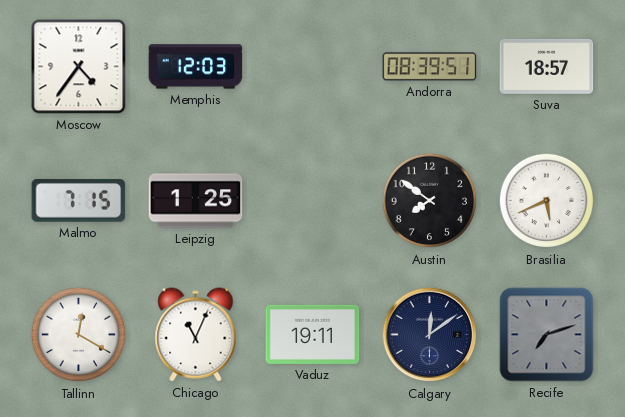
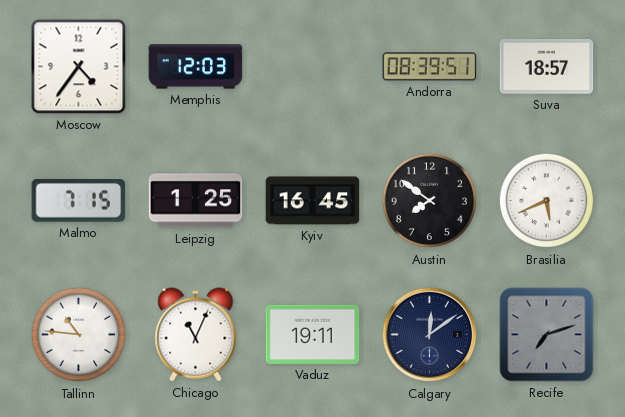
Kyiv: none -> 16:45 (313, 201)
Tallinn: 12:20 -> 10:46 (79, 335)
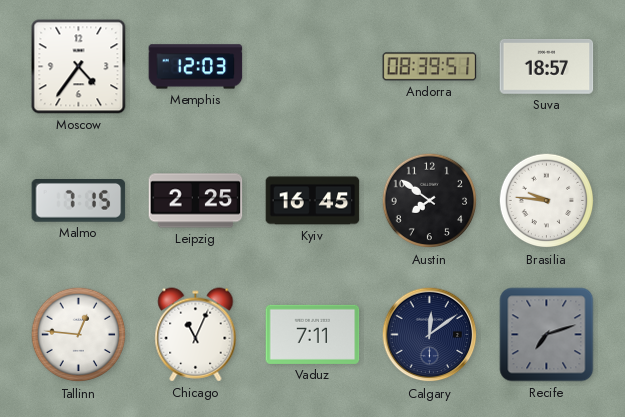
Leipzig: 1:25 -> 2:25 (196, 201)
Brasilia: 5:41 -> 9:46 (547, 201)
Tallinn: 10:46 -> 12:46 (79, 335)
Vaduz: 19:11 -> 7:11 (313, 334)
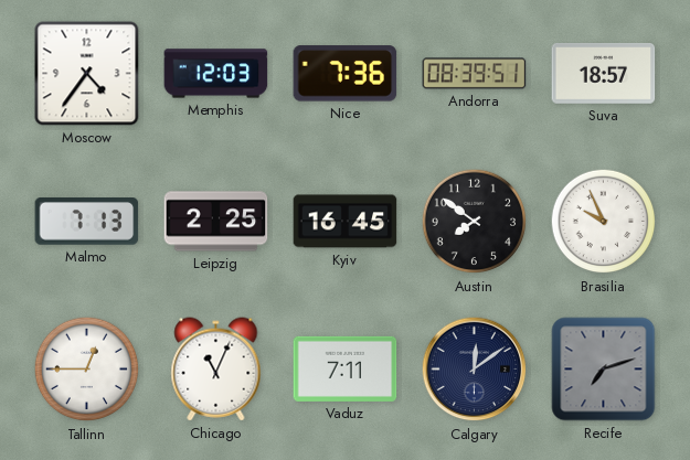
Nice: none -> 7:36 (346, 74)
Malmo: 7:15 -> 7:13 (87, 222)
Brasilia: 9:46 -> 9:56 (604, 222)
Tallinn: 12:46 -> 12:45 (87, 370)
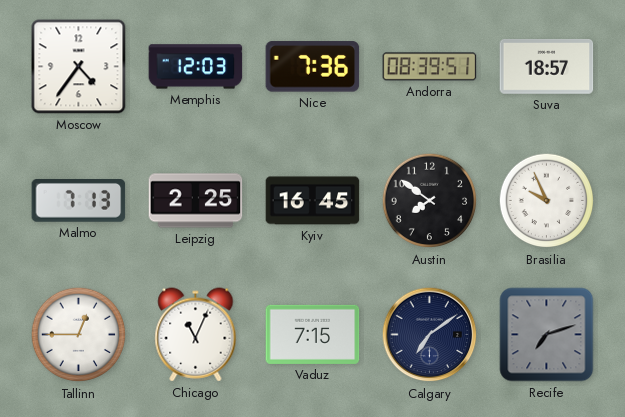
Vaduz: 7:11 -> 7:15 (313, 334)
Calgary: 12:09 -> 7:09 (430, 335)
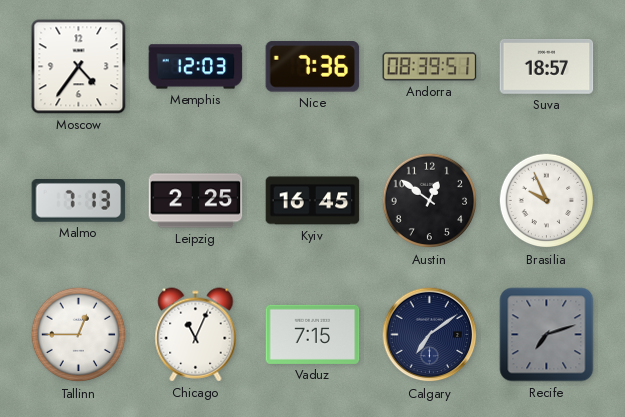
Austin: 7:51 -> 12:51 (430, 201)
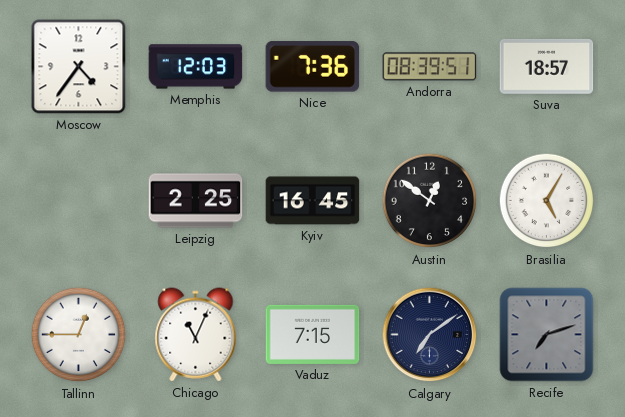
Malmo: 7:13 -> none (79, 201)
Brasilia: 9:56 -> 5:05 (547, 201)
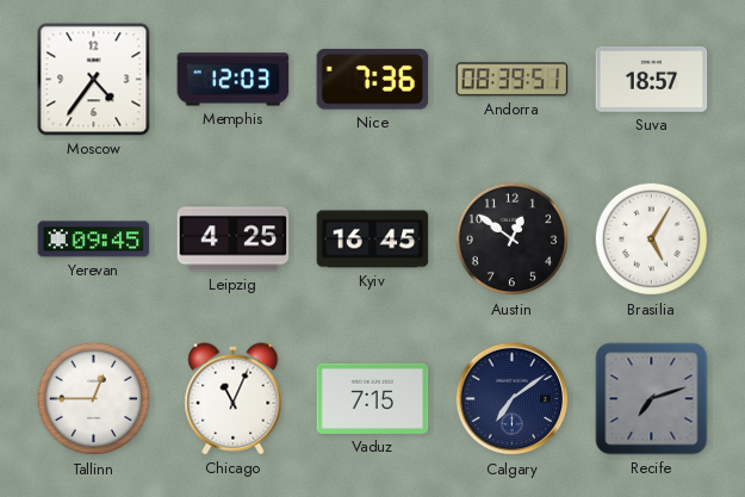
Yerevan: none -> 09:45 (94, 240)
Leipzig: 2:25 -> 4:25 (234, 240)
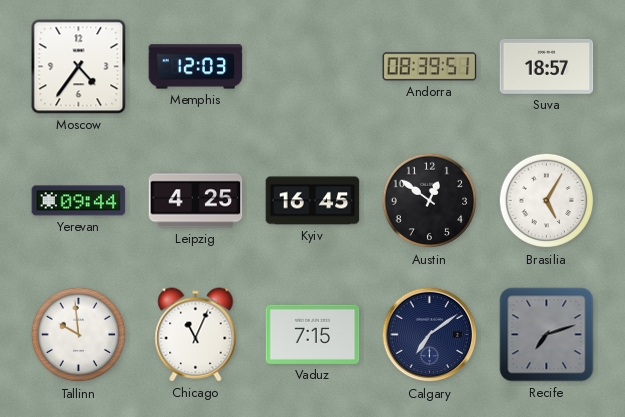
Nice: 7:36 -> none (373, 80)
Yerevan: 09:45 -> 09:44 (79, 201)
Tallinn: 12:45 -> 9:59 (79, 335)
